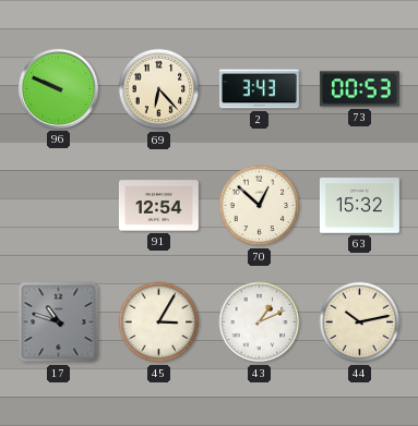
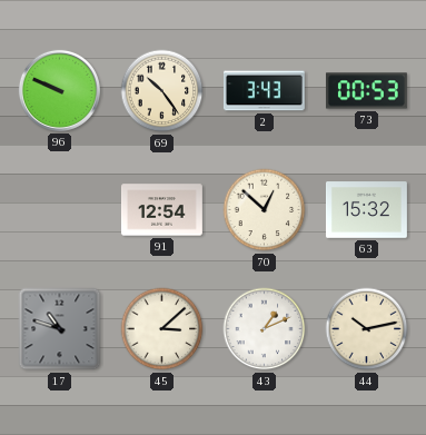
69: 6:23 -> 10:24 (162, 91)
45: 3:05 -> 3:08 (162, 329)
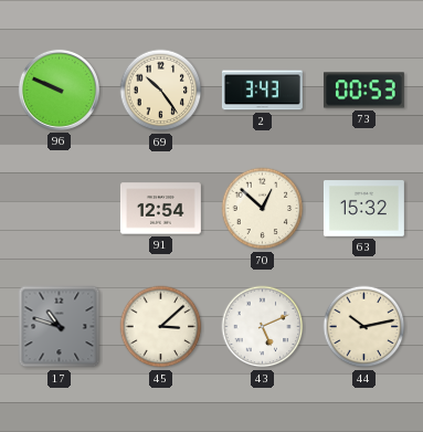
43: 1:11 -> 5:11 (263, 327)
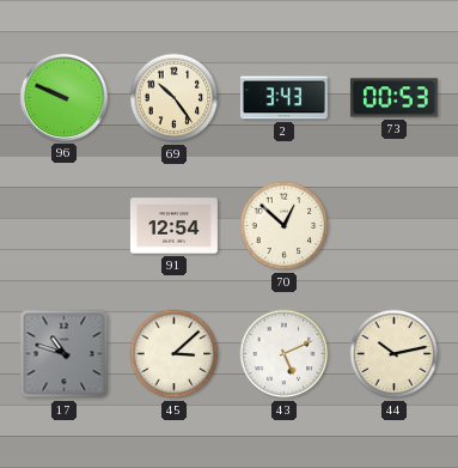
63: 15:32 -> none (363, 209)
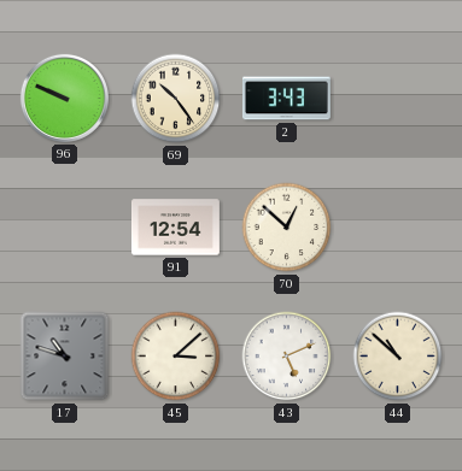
73: 00:53 -> none (393, 98)
44: 10:13 -> 10:52 (398, 357)
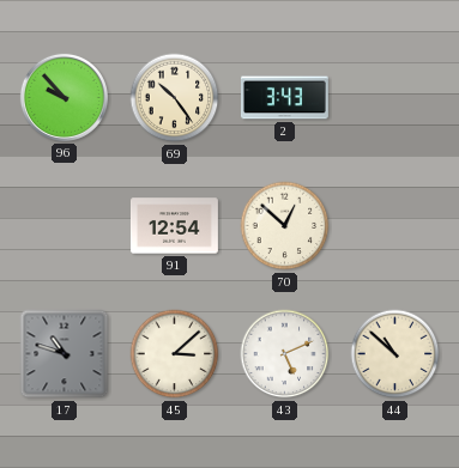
96: 9:49 -> 9:53 (64, 97)
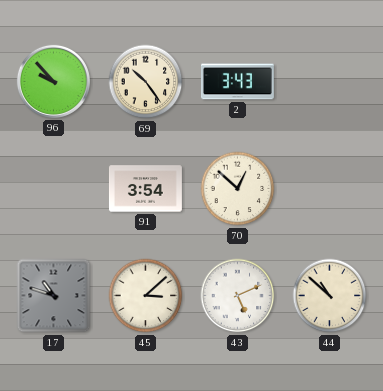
91: 12:54 -> 3:54 (145, 189)
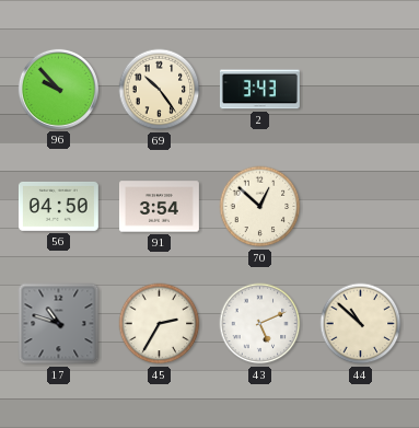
56: none -> 04:50 (58, 206)
45: 3:08 -> 2:35 (160, 324)
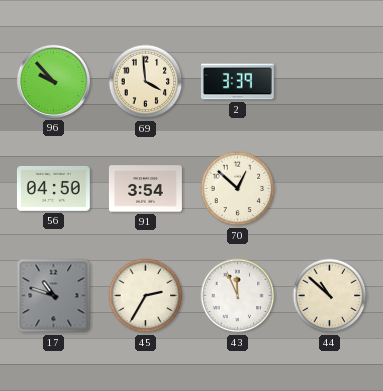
69: 10:24 -> 3:59 (146, 82)
2: 3:43 -> 3:39 (237, 82)
43: 5:11 -> 11:56 (238, 296)
